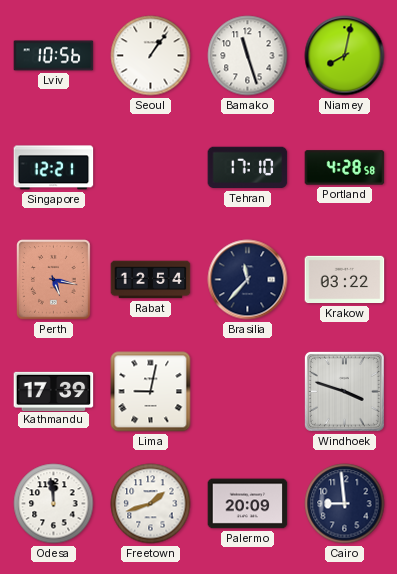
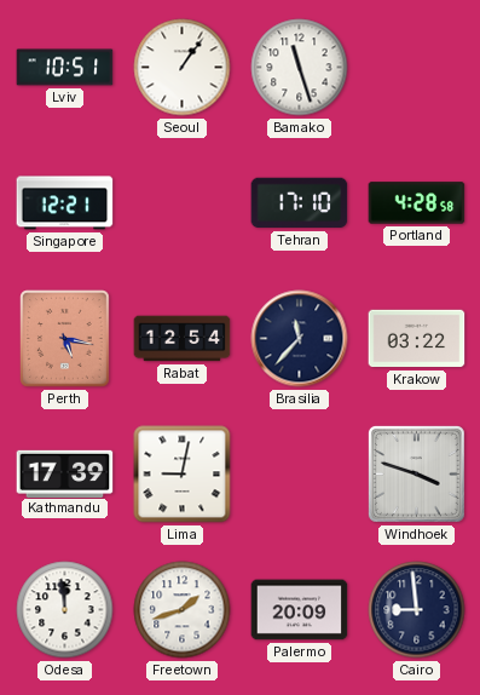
Lviv: 10:56 -> 10:51 (65, 68)
Niamey: 8:02 -> none (345, 56)
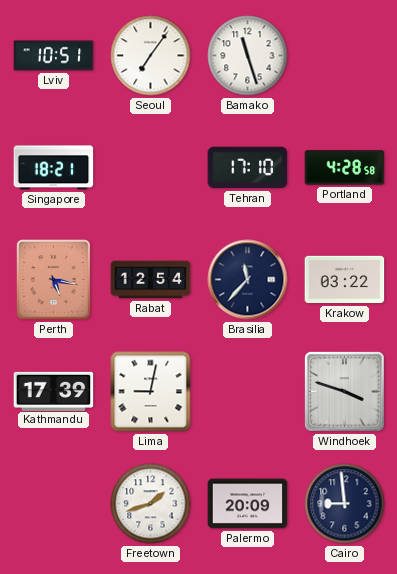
Seoul: 1:06 -> 7:06 (151, 56)
Singapore: 12:21 -> 18:21 (54, 168)
Odesa: 11:59 -> none (65, 610)
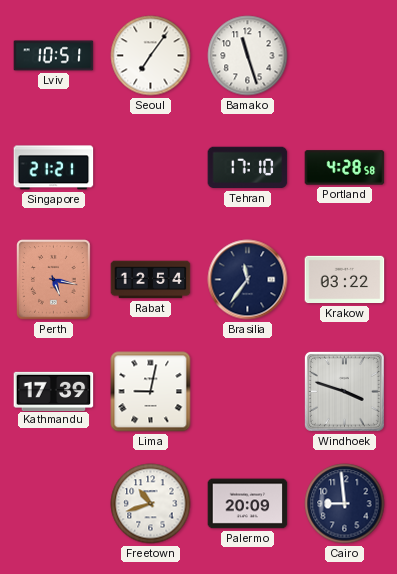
Singapore: 18:21 -> 21:21 (54, 168)
Brasilia: 11:37 -> 11:36 (248, 280)
Freetown: 1:42 -> 10:42 (151, 504)
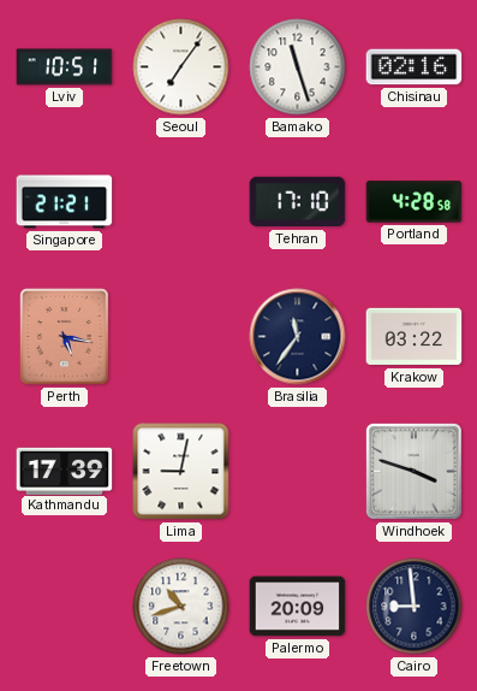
Chisinau: none -> 02:16 (415, 67)
Rabat: 12:54 -> none (151, 280)
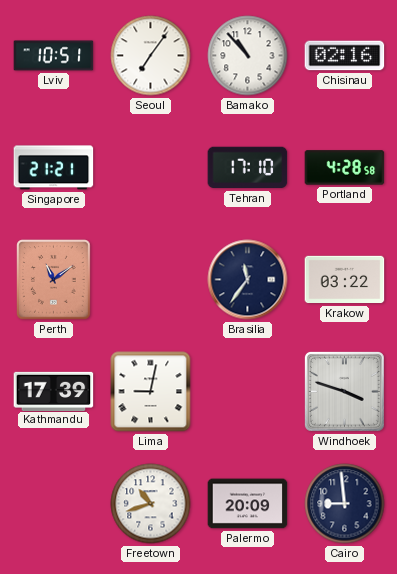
Bamako: 11:27 -> 10:53 (248, 56)
Perth: 5:17 -> 11:09 (54, 280)
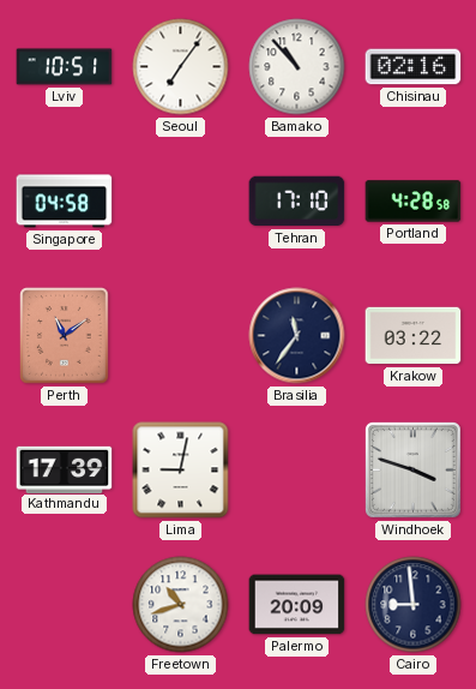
Singapore: 21:21 -> 04:58 (65, 202)
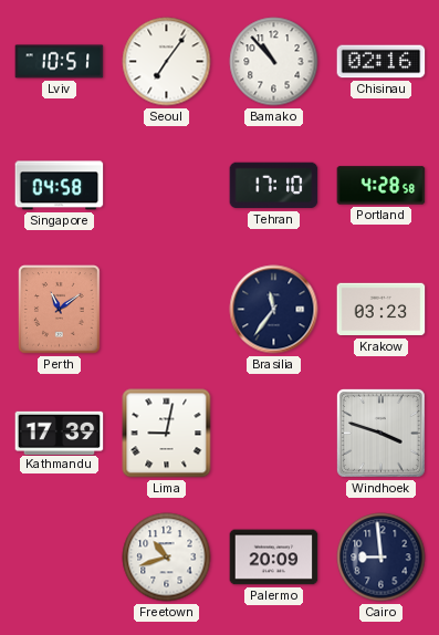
Krakow: 03:22 -> 03:23 (381, 310)
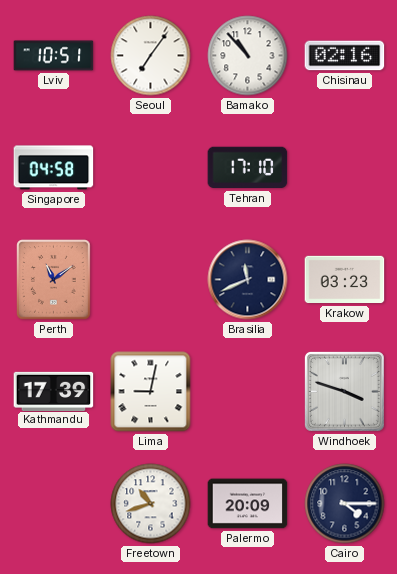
Portland: 4:28 -> none (381, 186)
Brasilia: 11:36 -> 11:41 (248, 280)
Cairo: 8:59 -> 4:15 (345, 504)
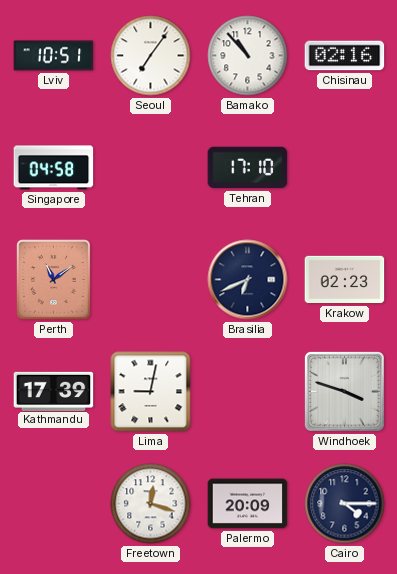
Brasilia: 11:41 -> 6:41 (248, 280)
Krakow: 03:23 -> 02:23 (345, 280)
Freetown: 10:42 -> 12:18 (151, 504)
